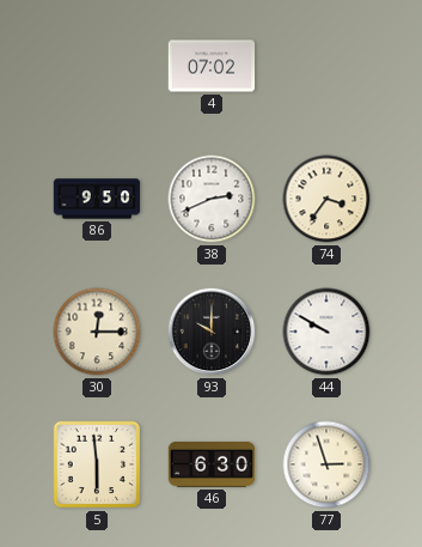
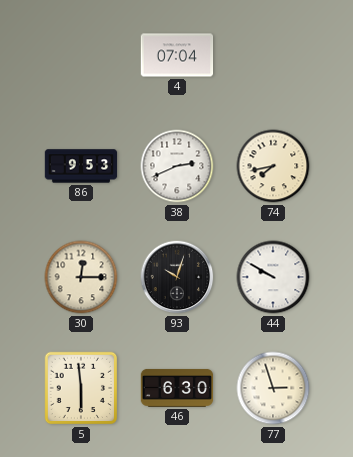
4: 07:02 -> 07:04 (177, 55)
86: 9:50 -> 9:53 (81, 166)
74: 3:36 -> 7:43 (273, 166)
93: 10:00 -> 10:03 (177, 277)
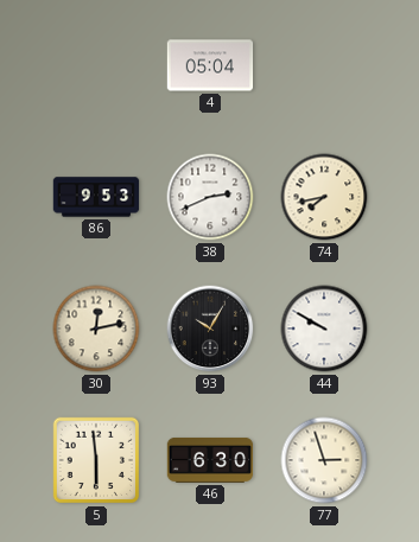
4: 07:04 -> 05:04 (210, 65)
30: 12:15 -> 12:13 (96, 329)
93: 10:03 -> 10:05 (210, 329)
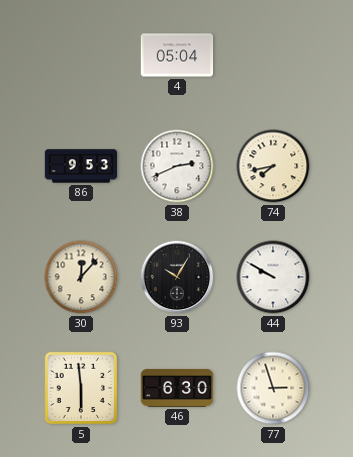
30: 12:13 -> 12:07 (81, 277)
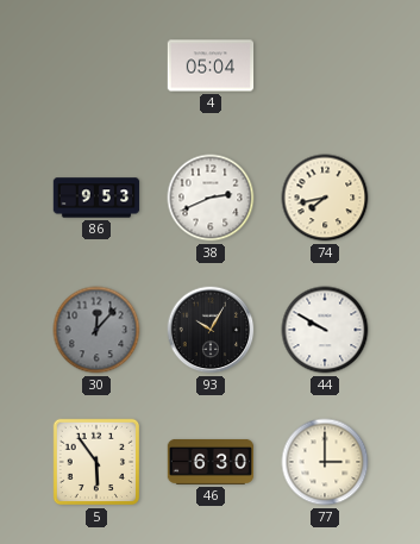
30 dial: cream -> grey (96, 330)
5: 5:59 -> 5:54 (96, 462)
77: 2:57 -> 3:00 (325, 462)
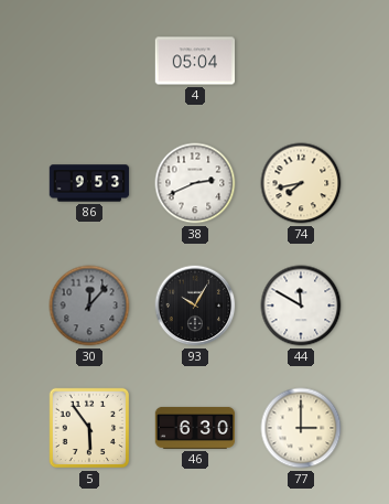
44: 9:50 -> 11:50 (301, 305)
